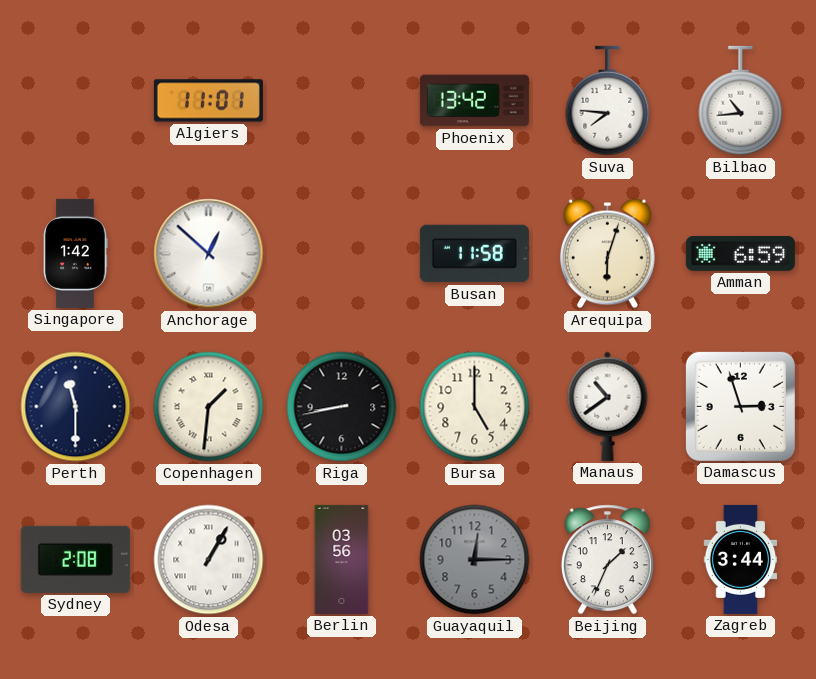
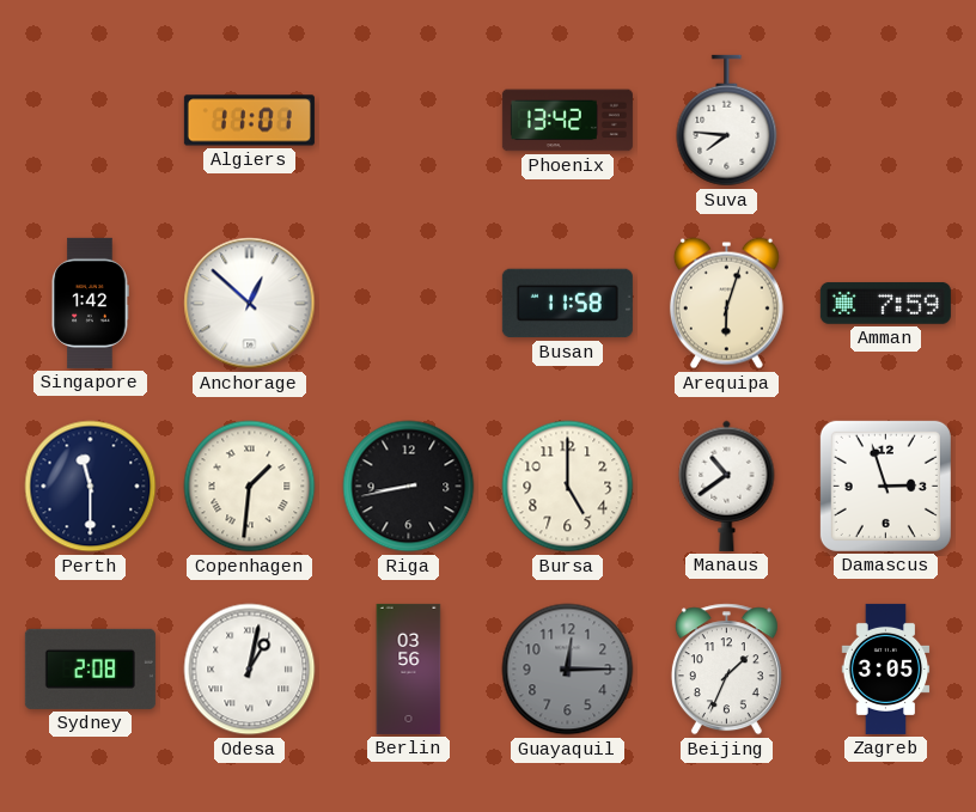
Bilbao: 10:44 -> none (741, 101)
Amman: 6:59 -> 7:59 (885, 303)
Odesa: 1:05 -> 1:02 (250, 670)
Zagreb: 3:44 -> 3:05 (886, 668)
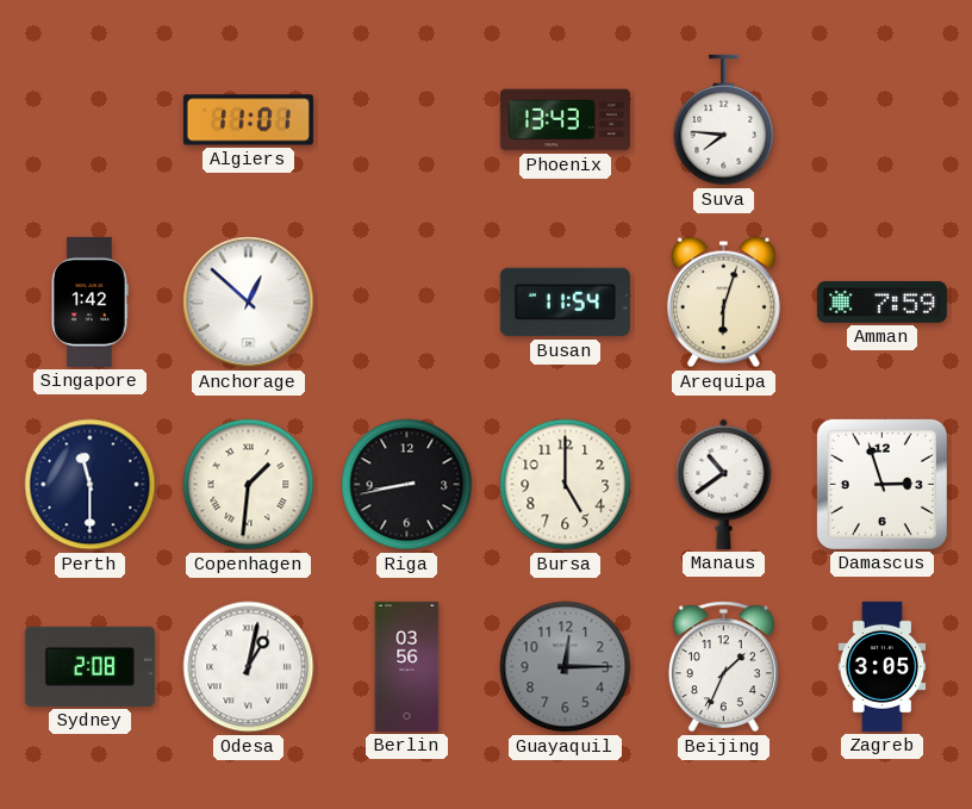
Phoenix: 13:42 -> 13:43 (565, 120)
Busan: 11:58 -> 11:54 (565, 303)
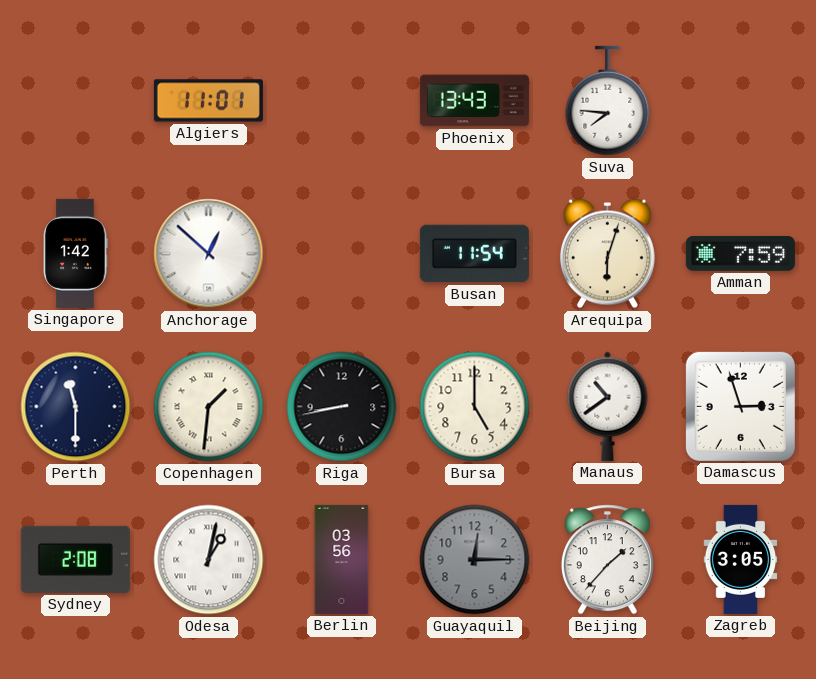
Beijing: 1:34 -> 1:37 (607, 560)
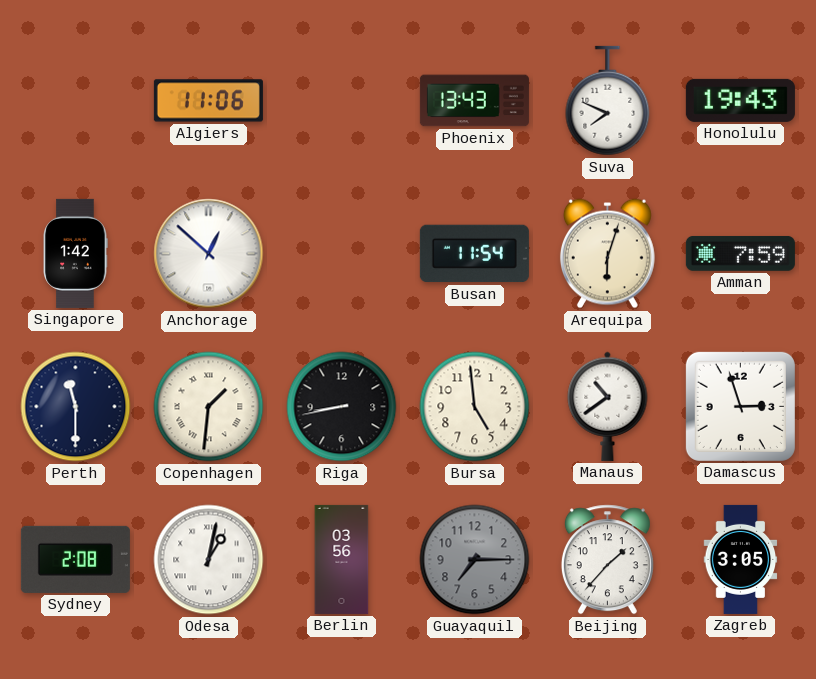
Algiers: 11:01 -> 11:06 (208, 101)
Suva: 7:46 -> 7:49 (608, 101)
Honolulu: none -> 19:43 (740, 100)
Bursa: 5:00 -> 4:59 (475, 407)
Guayaquil: 12:15 -> 7:15 (475, 560)
